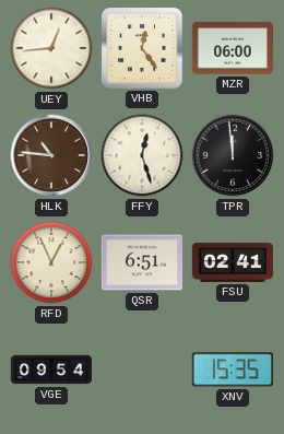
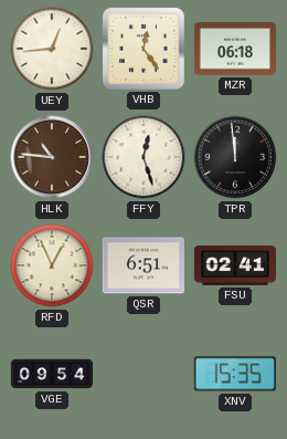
MZR: 06:00 -> 06:18 (234, 49)
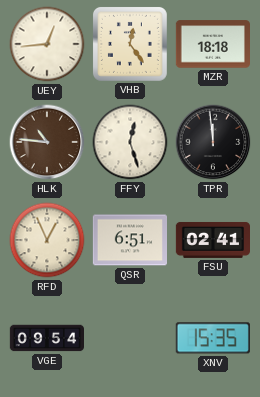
MZR: 06:18 -> 18:18 (212, 44)
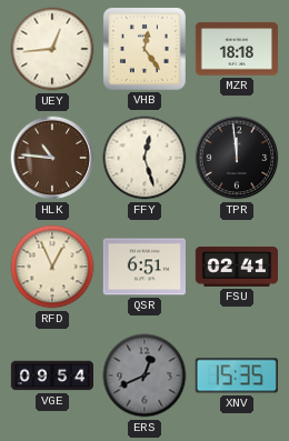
ERS: none -> 12:41 (144, 375)
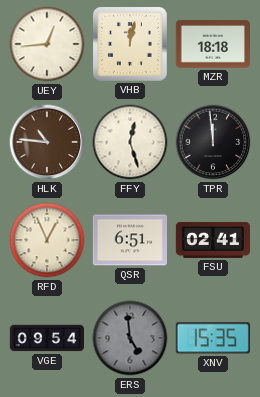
VHB: 12:24 -> 12:02 (130, 44)
ERS: 12:41 -> 4:59 (130, 338)
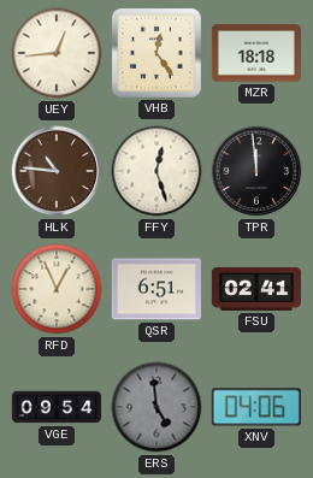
VHB: 12:02 -> 12:24 (156, 53)
XNV: 15:35 -> 04:06 (256, 407)
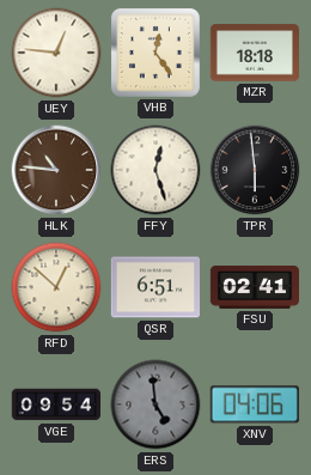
UEY: 12:44 -> 12:46 (56, 53)
TPR: 11:59 -> 5:59 (255, 170)
RFD: 12:56 -> 12:52 (56, 287)
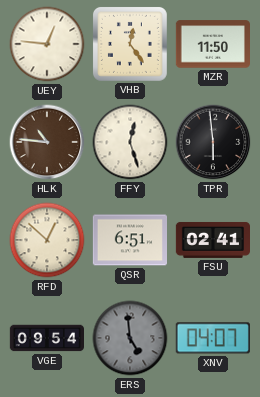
MZR: 18:18 -> 11:50 (212, 44)
XNV: 04:06 -> 04:07 (213, 338)
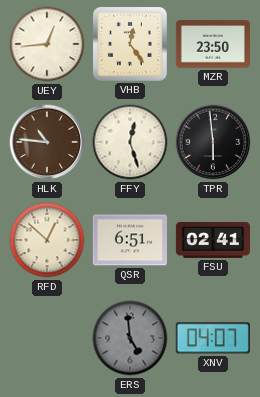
UEY: 12:46 -> 12:44 (47, 44)
MZR: 11:50 -> 23:50 (212, 44)
VGE: 09:54 -> none (46, 338)
